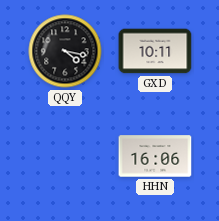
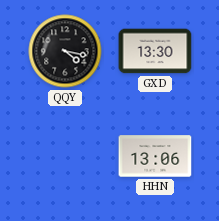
GXD: 10:11 -> 13:30 (155, 51)
HHN: 16:06 -> 13:06 (155, 156)
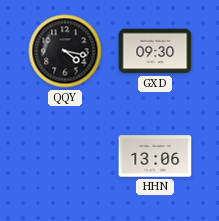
GXD: 13:30 -> 09:30 (155, 51)
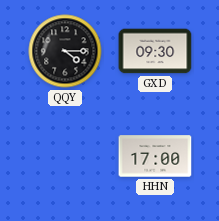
QQY: 4:17 -> 4:15 (65, 51)
HHN: 13:06 -> 17:00 (155, 156)
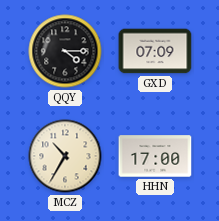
GXD: 09:30 -> 07:09 (155, 51)
MCZ: none -> 10:35 (65, 156)
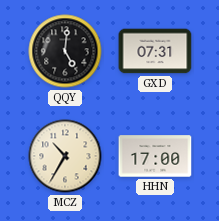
QQY: 4:15 -> 5:01 (65, 51)
GXD: 07:09 -> 07:31 (155, 51)
